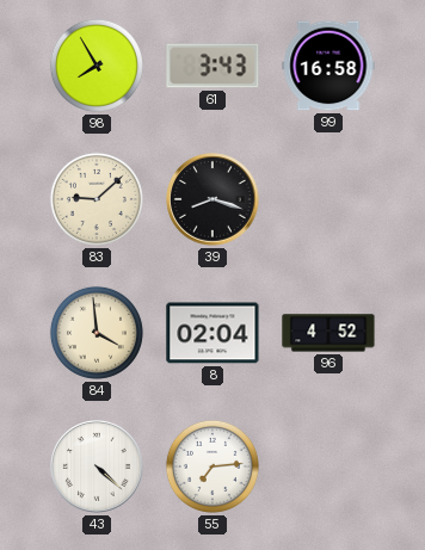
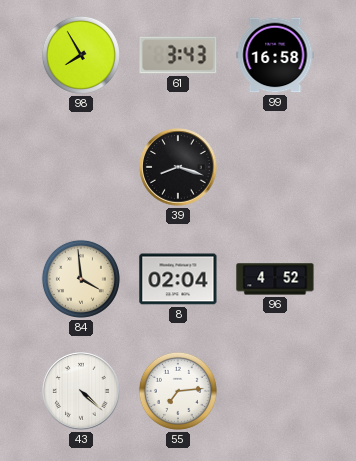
83: 9:08 -> none (97, 199)
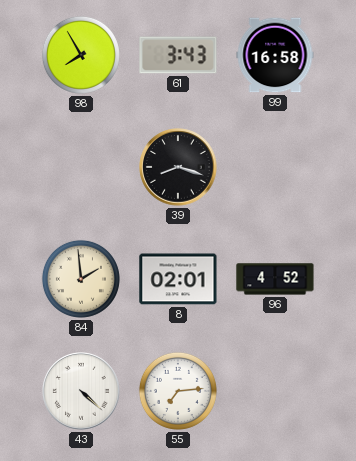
84: 3:59 -> 1:59 (81, 279)
8: 02:04 -> 02:01 (178, 279)
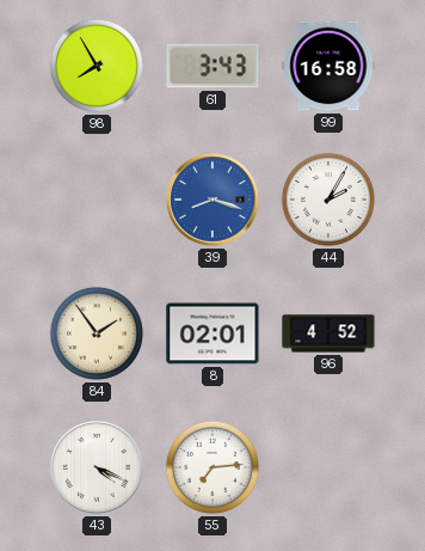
39 dial: black -> blue (213, 200)
44: none -> 2:05 (328, 200)
84: 1:59 -> 1:54 (97, 333)
43: 4:22 -> 4:19 (97, 467)
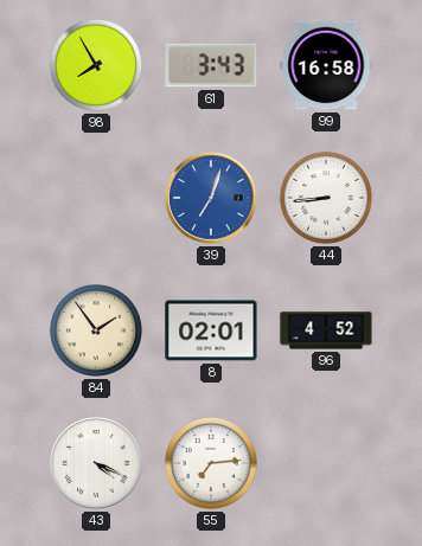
39: 8:18 -> 7:03 (211, 198)
44: 2:05 -> 8:44 (326, 198)
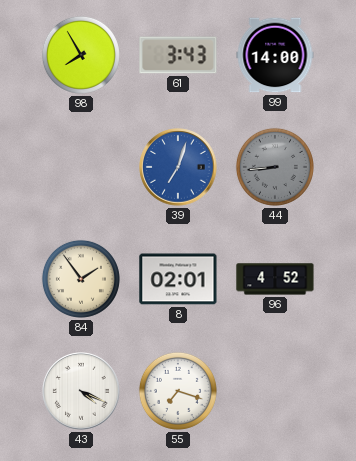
99: 16:58 -> 14:00 (275, 55)
44 dial: white -> grey (275, 167)
55: 7:14 -> 7:18 (178, 391)
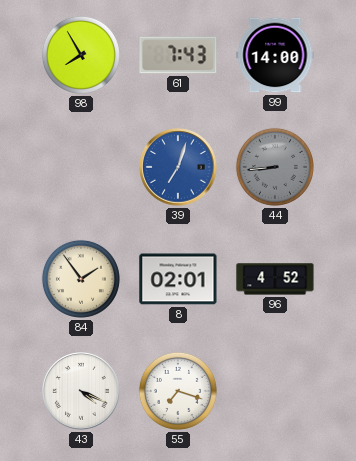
61: 3:43 -> 7:43 (178, 55)
